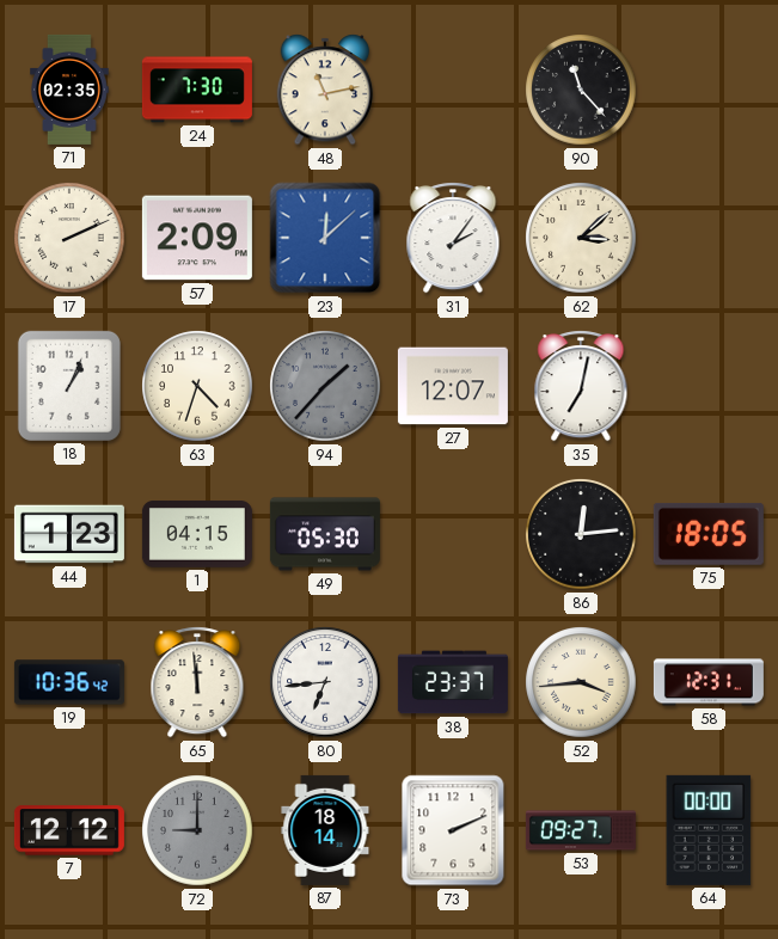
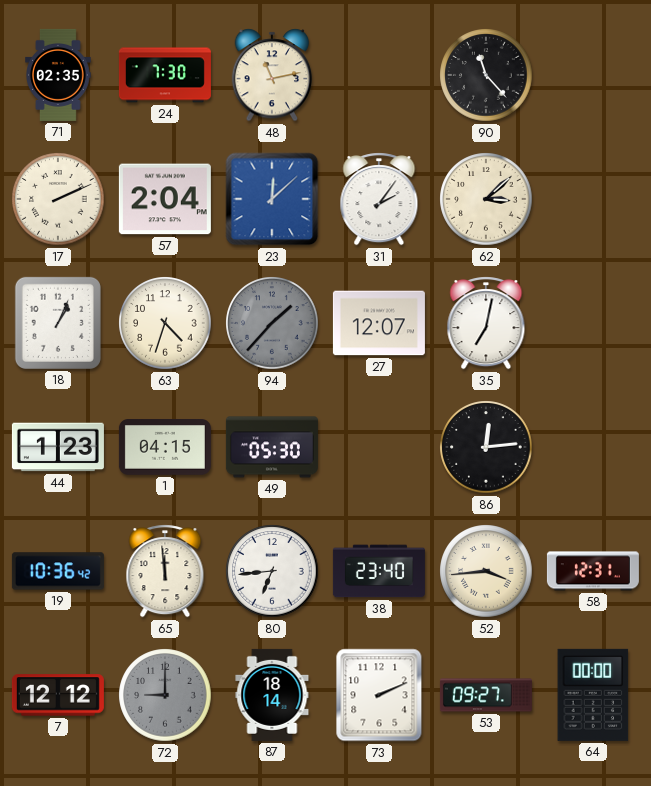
57: 2:09 -> 2:04 (165, 199)
75: 18:05 -> none (709, 534)
38: 23:37 -> 23:40 (379, 571)
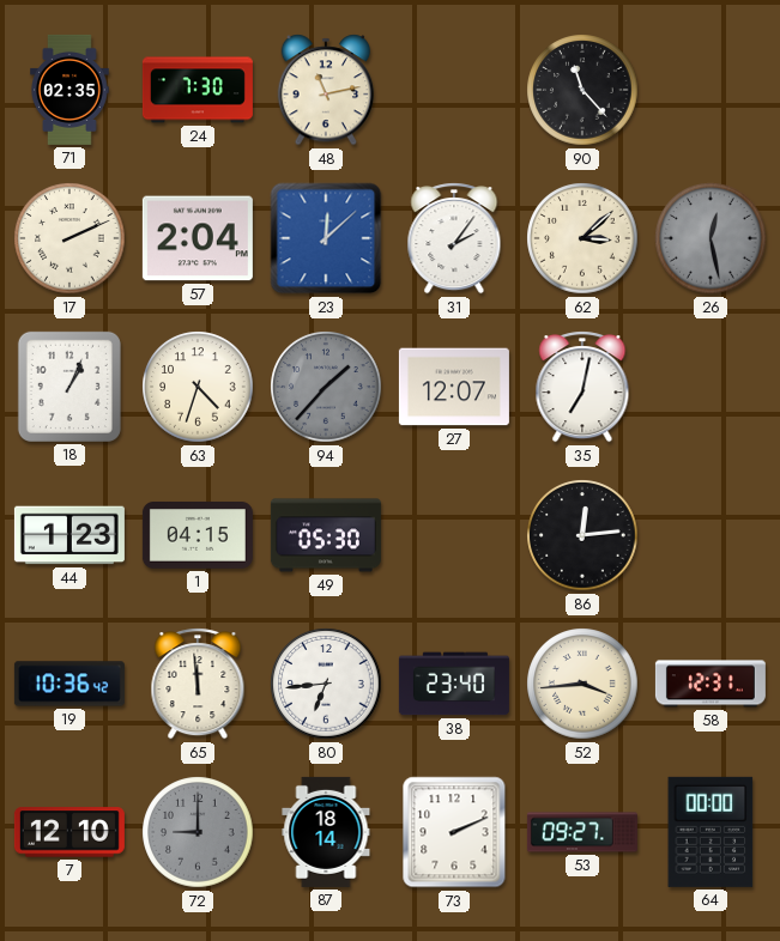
26: none -> 12:28 (711, 238)
7: 12:12 -> 12:10 (69, 832)
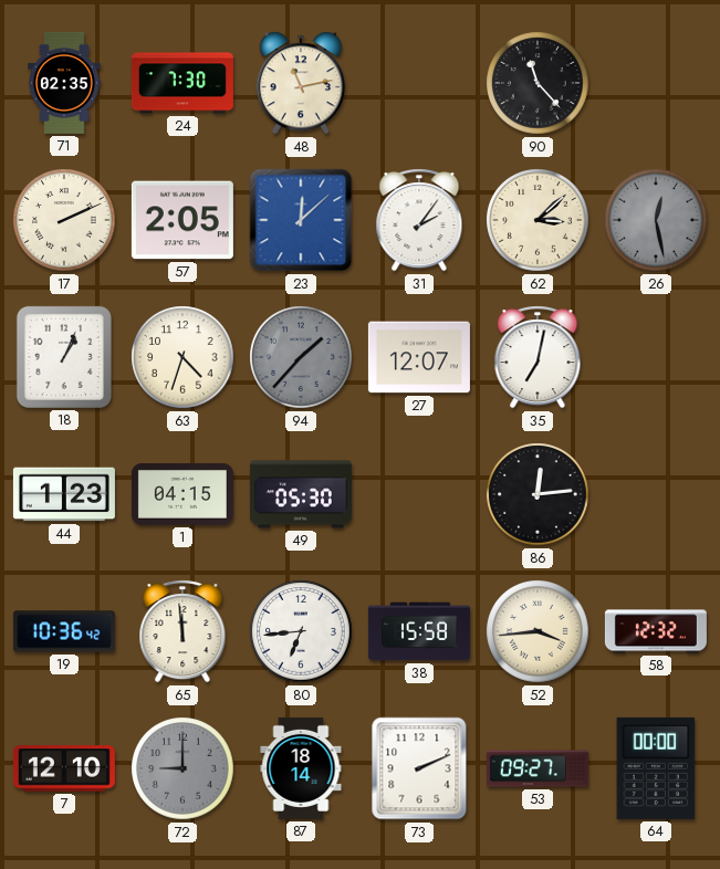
57: 2:04 -> 2:05 (182, 220)
38: 23:40 -> 15:58 (419, 631)
58: 12:31 -> 12:32 (656, 631)
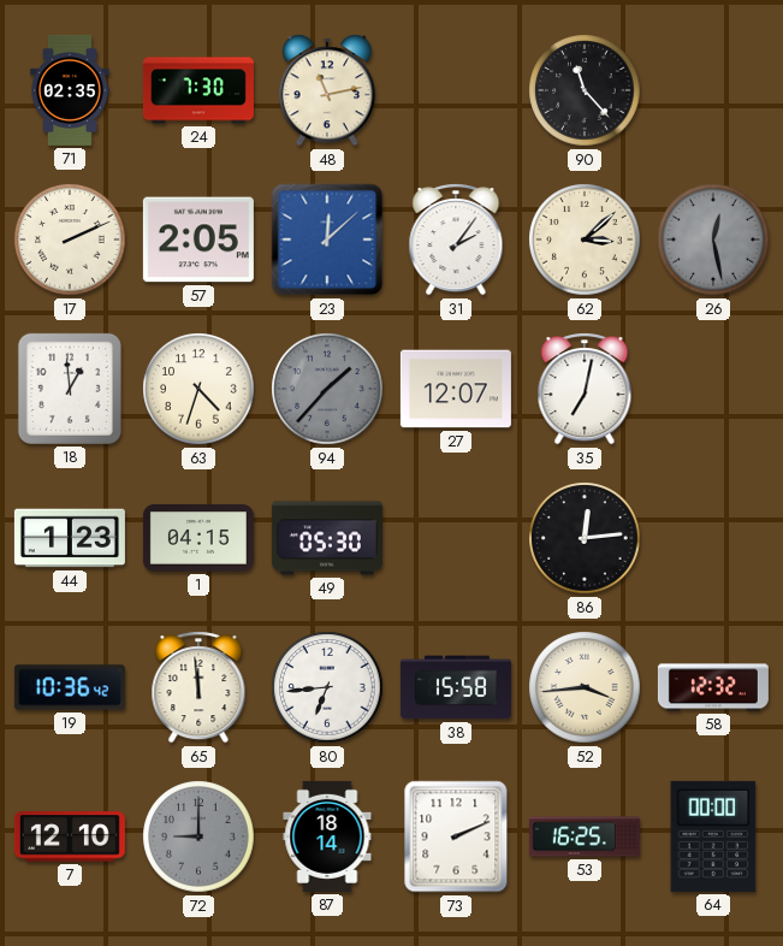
18: 1:04 -> 12:59 (70, 389)
53: 09:27 -> 16:25 (585, 836)
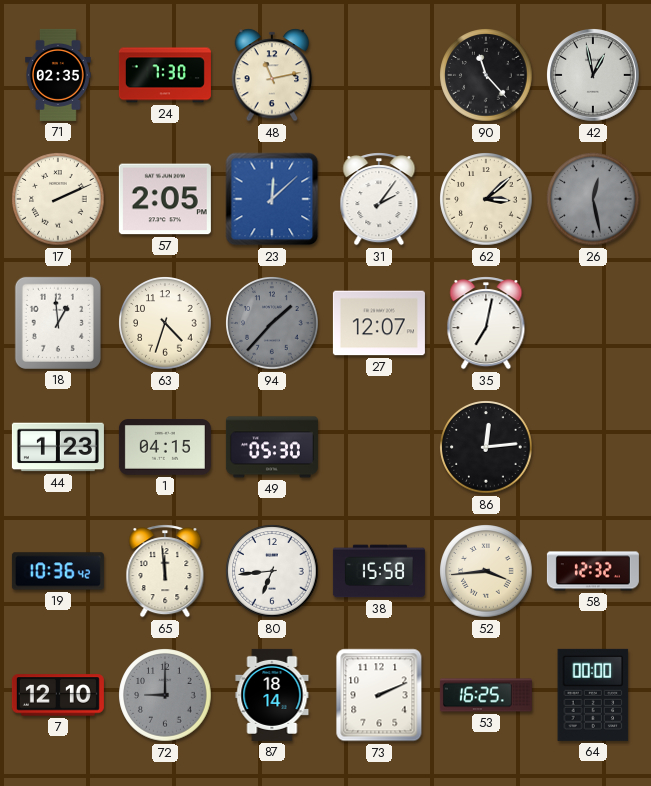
42: none -> 12:58 (594, 76)
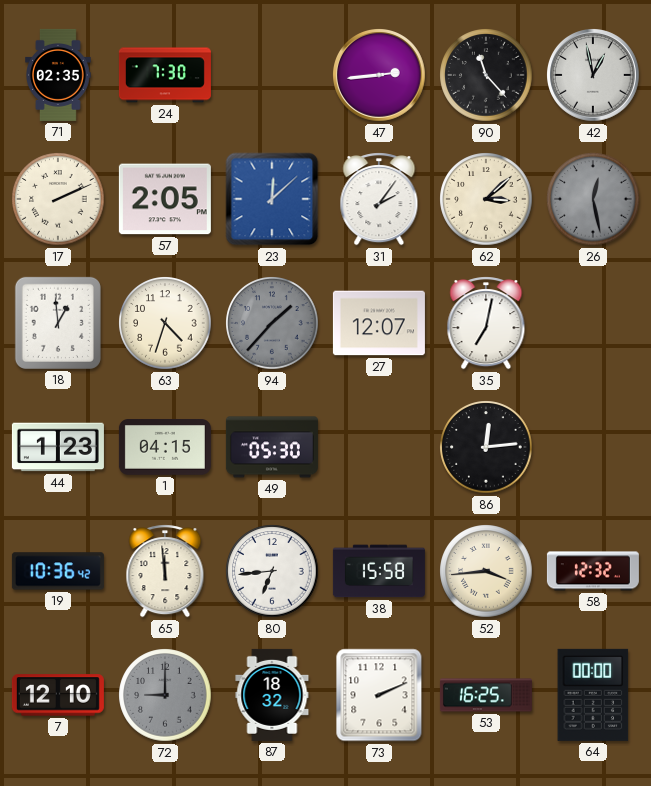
48: 11:13 -> none (272, 75)
47: none -> 2:44 (380, 76)
87: 18:14 -> 18:32 (272, 695)
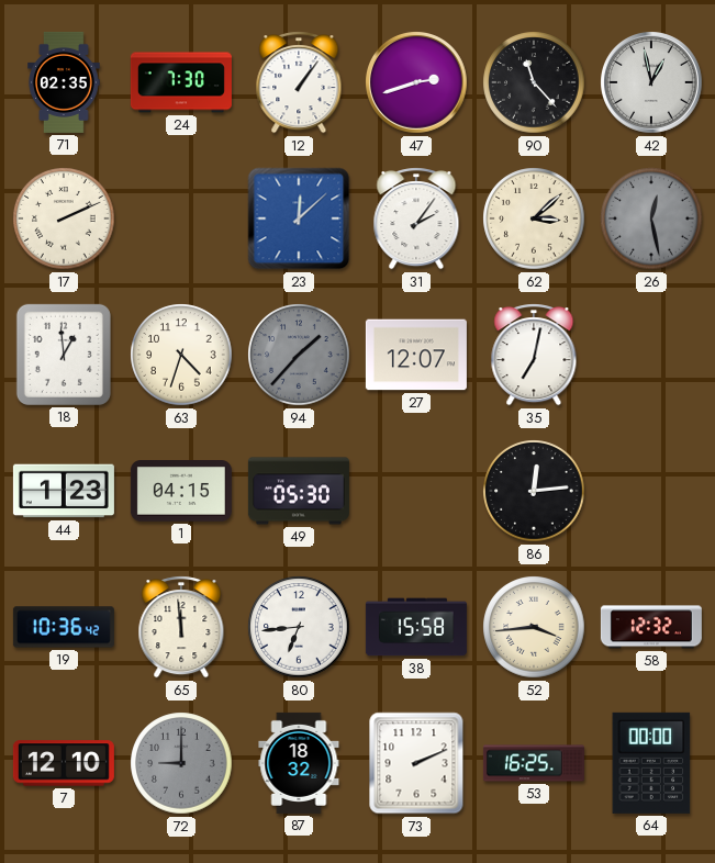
12: none -> 1:06 (299, 82)
47: 2:44 -> 2:42 (417, 83)
57: 2:05 -> none (165, 199)
